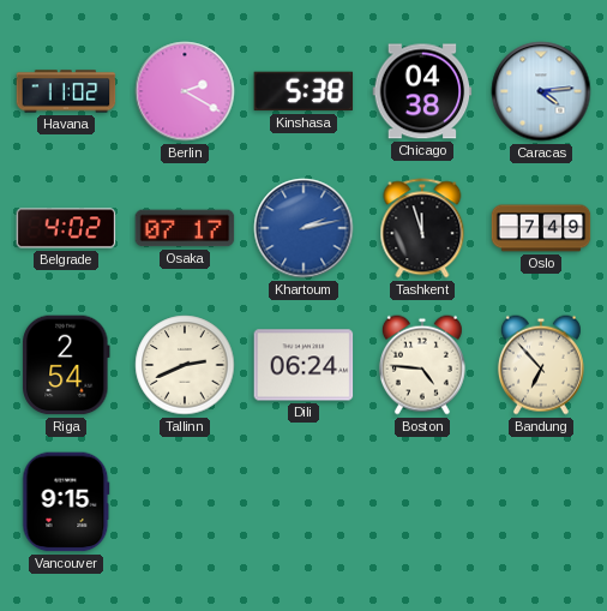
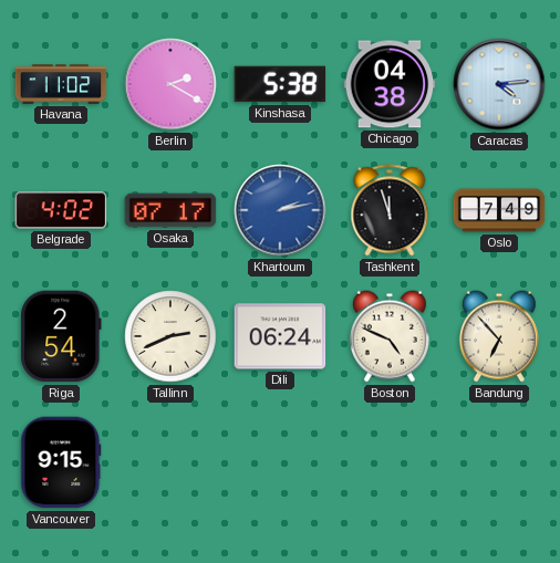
Boston: 4:46 -> 4:49 (390, 336)
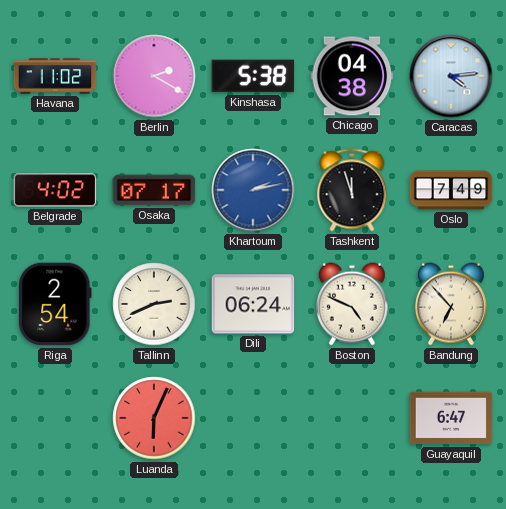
Vancouver: 9:15 -> none (61, 462)
Luanda: none -> 6:04 (154, 418)
Guayaquil: none -> 6:47 (451, 418)
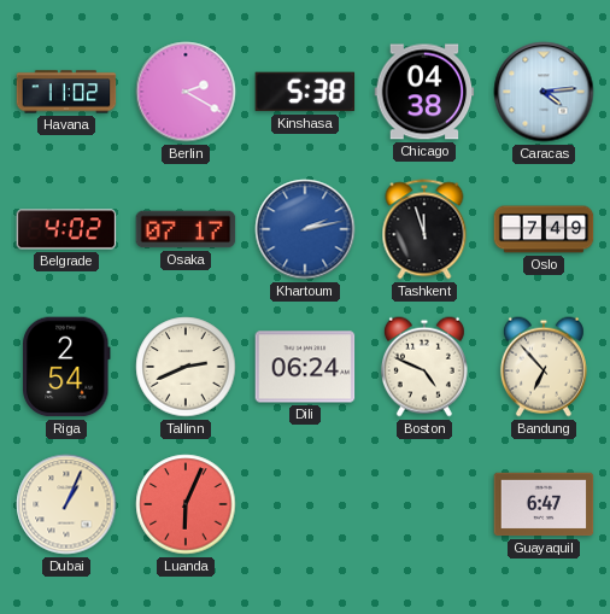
Dubai: none -> 1:04 (66, 504)
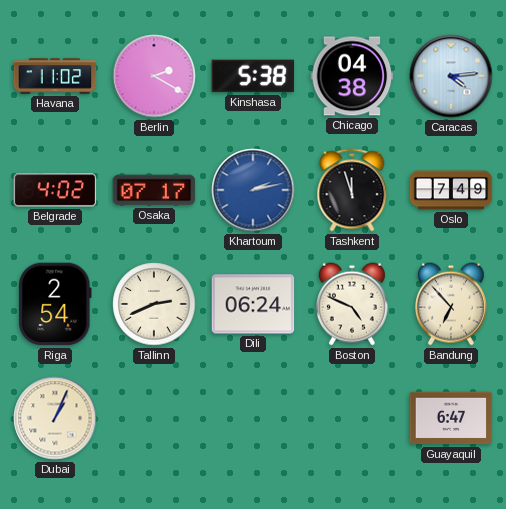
Luanda: 6:04 -> none (186, 504)
